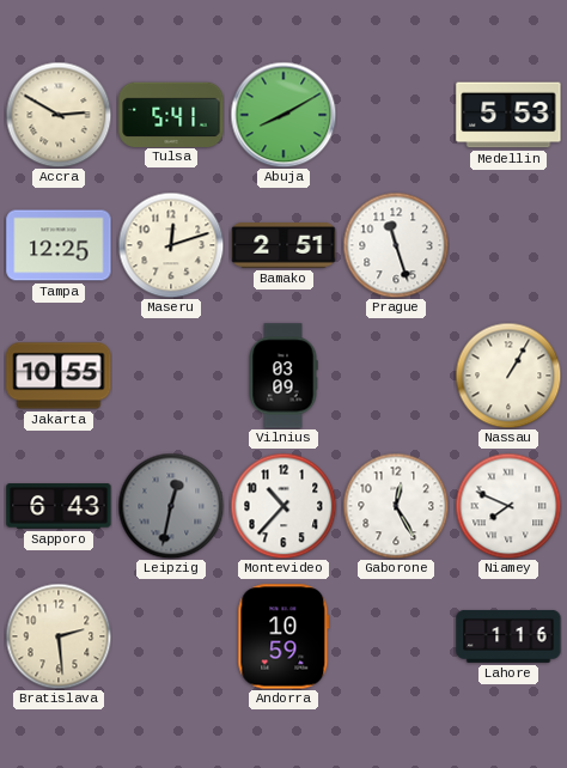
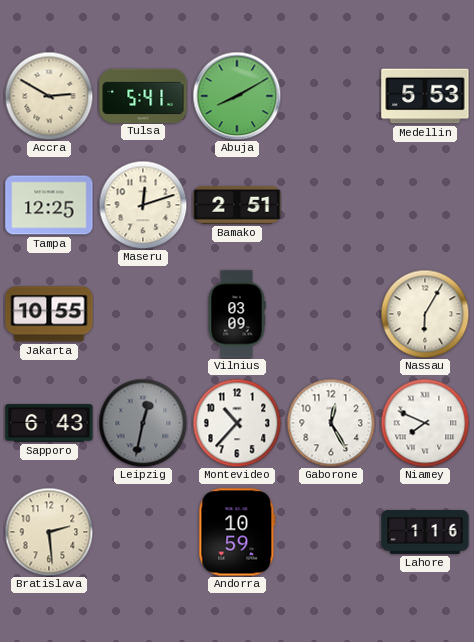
Prague: 11:27 -> none (396, 245)
Nassau: 1:05 -> 6:05 (425, 314)
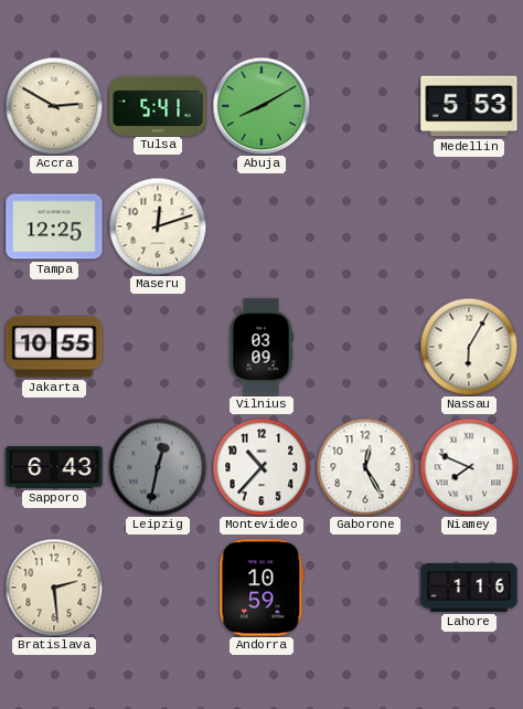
Bamako: 2:51 -> none (237, 206)
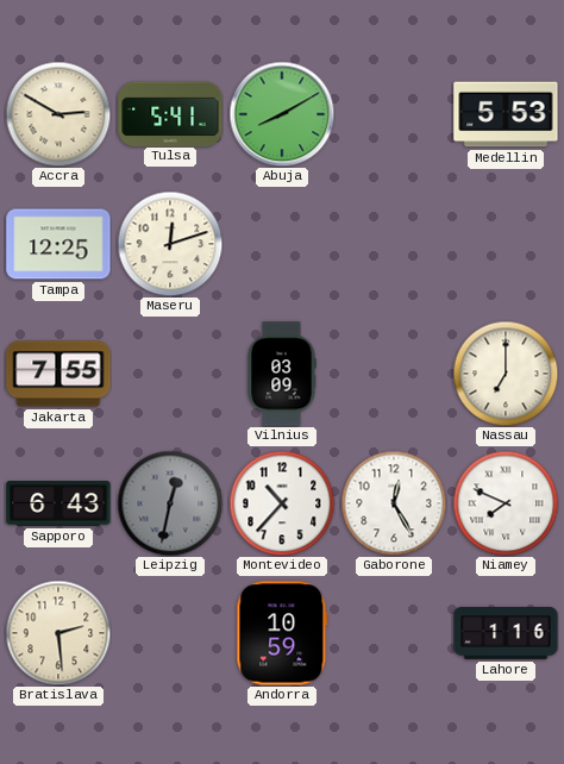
Jakarta: 10:55 -> 7:55 (58, 374)
Nassau: 6:05 -> 7:00 (506, 374)
